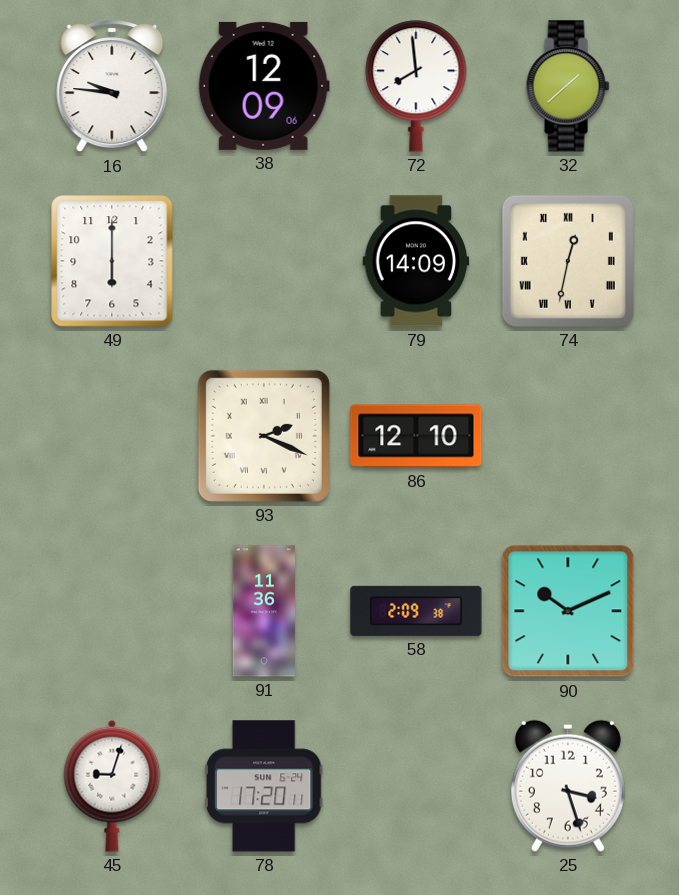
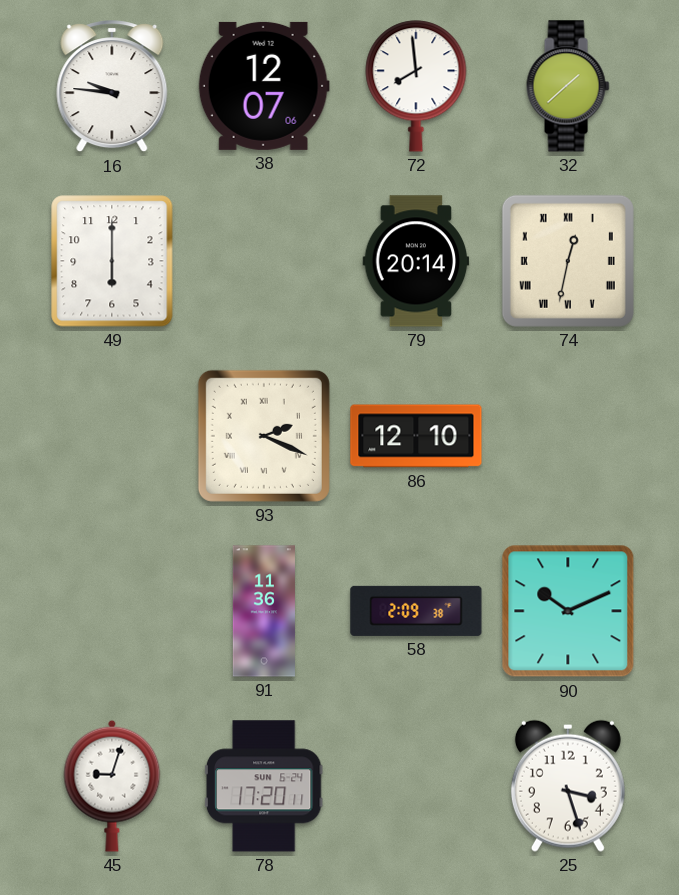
38: 12:09 -> 12:07 (264, 86)
79: 14:09 -> 20:14 (416, 261)
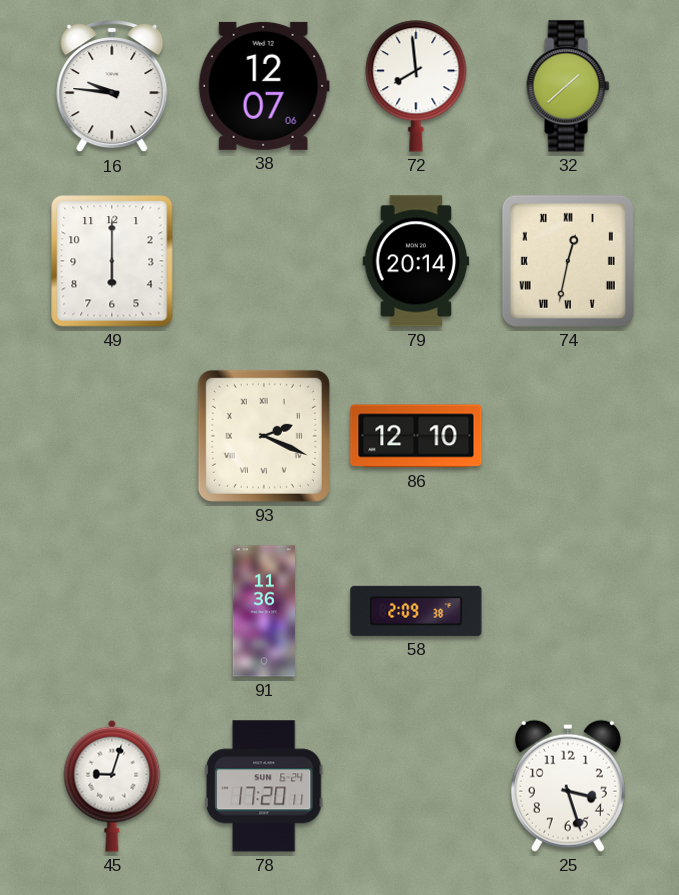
90: 10:11 -> none (568, 611)
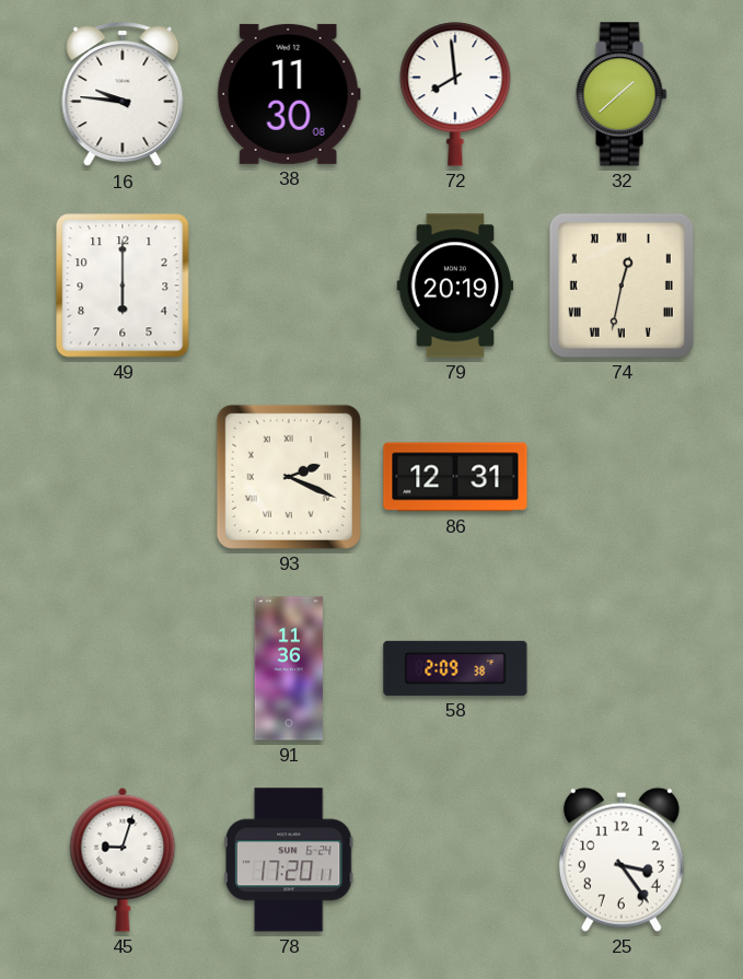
38: 12:07 -> 11:30 (289, 94)
79: 20:14 -> 20:19 (455, 285)
86: 12:10 -> 12:31 (455, 477)
25: 3:27 -> 3:24 (622, 860)
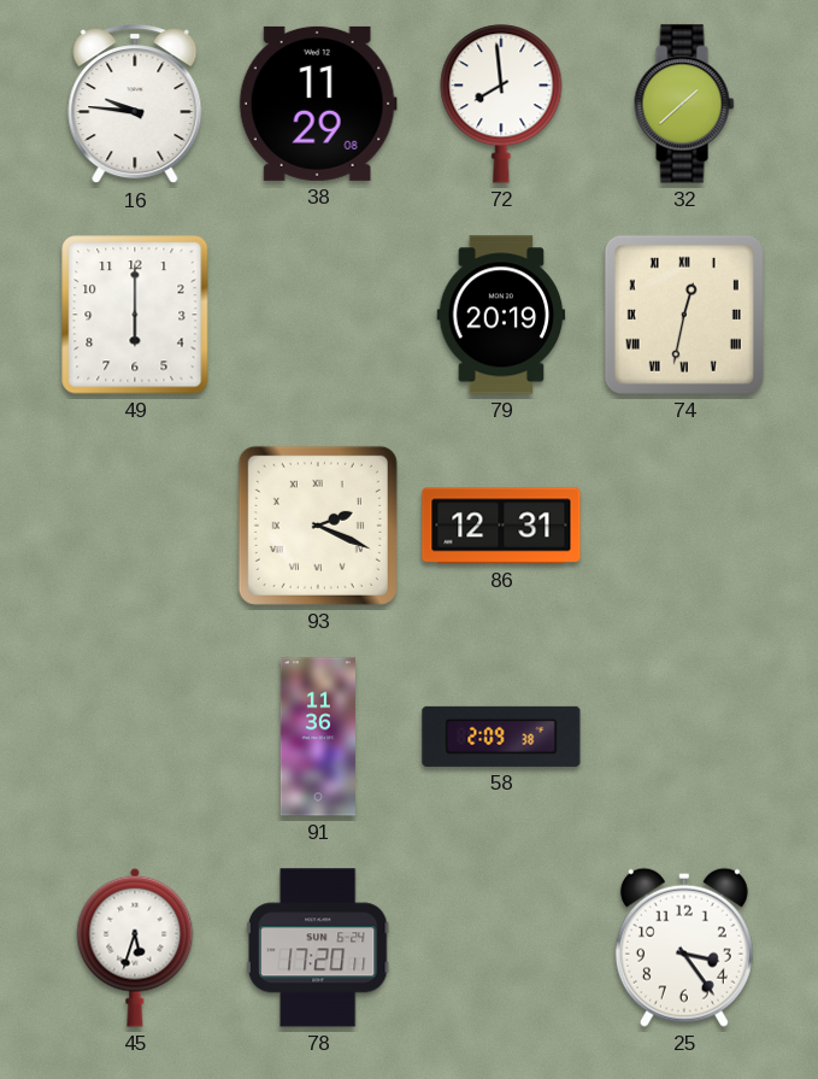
38: 11:30 -> 11:29 (318, 104)
45: 9:03 -> 5:33 (135, 948)
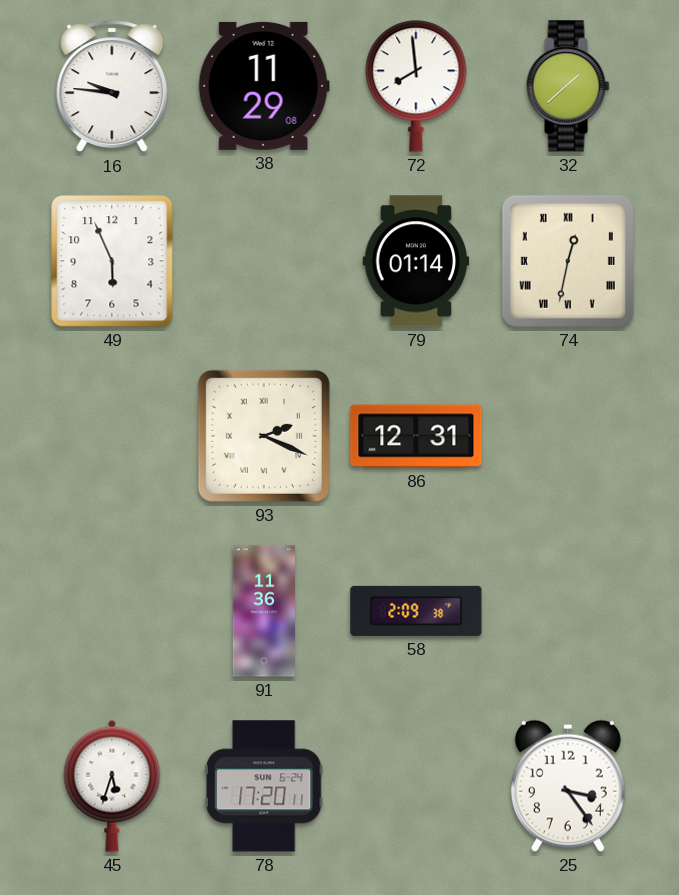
49: 6:00 -> 5:56 (112, 261)
79: 20:19 -> 01:14 (416, 261)
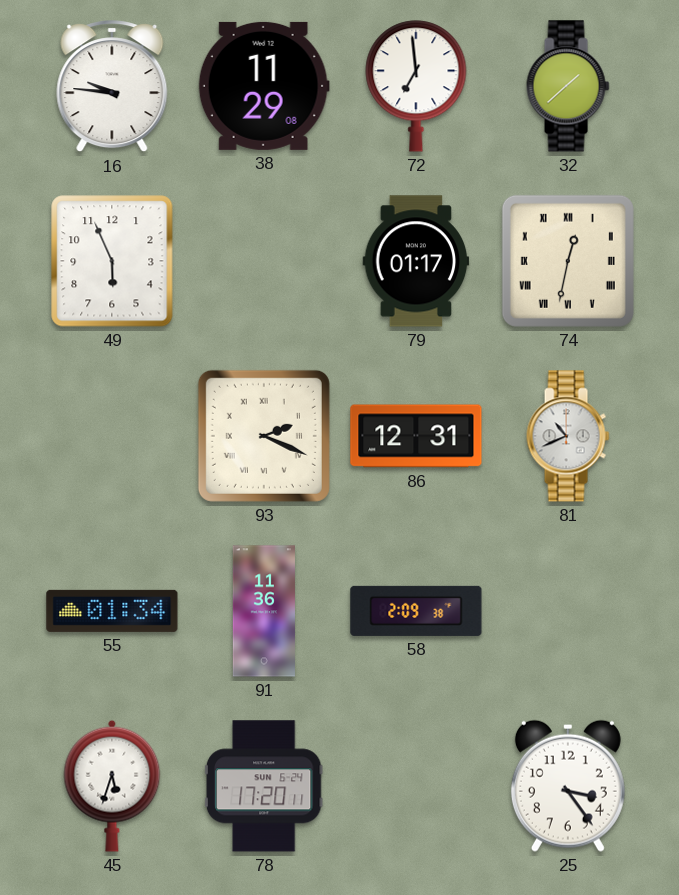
72: 7:59 -> 6:59 (416, 86)
79: 01:14 -> 01:17 (416, 261)
81: none -> 10:41 (568, 436)
55: none -> 01:34 (112, 611)
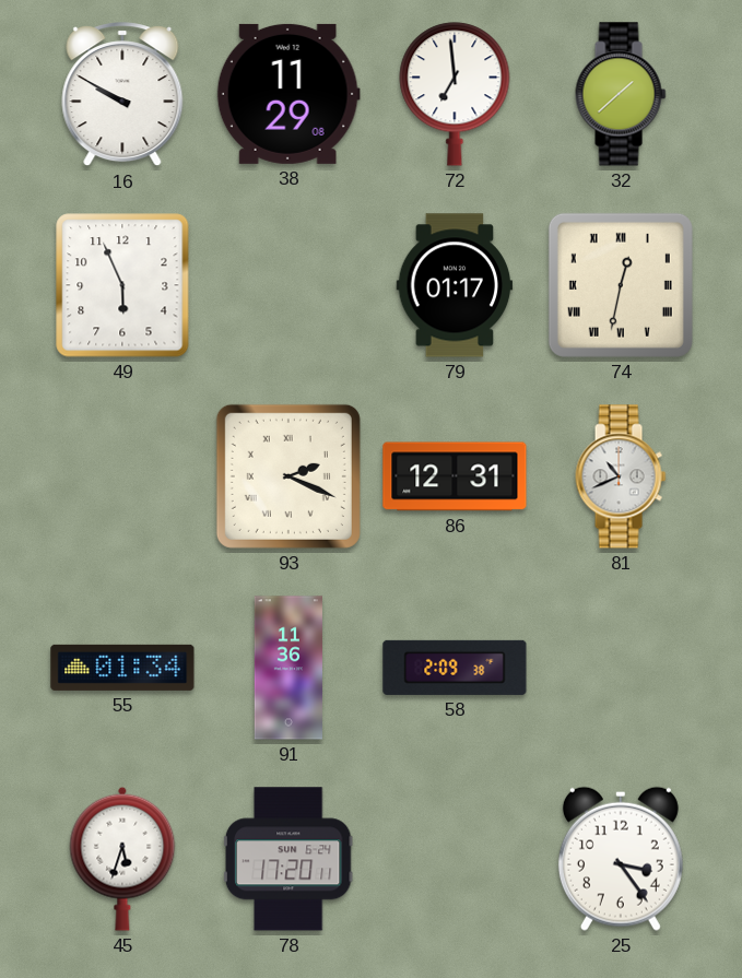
16: 9:46 -> 9:50 (122, 95)
